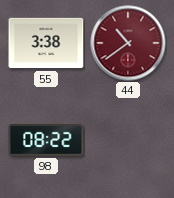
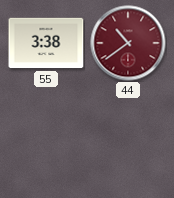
98: 08:22 -> none (46, 141)
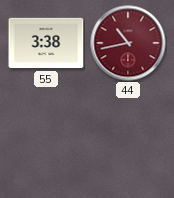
44: 10:39 -> 10:43 (128, 43)
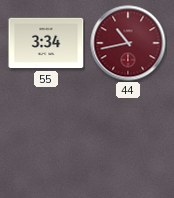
55: 3:38 -> 3:34 (46, 43)
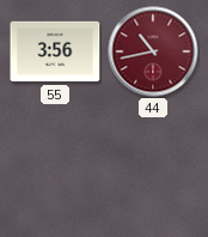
55: 3:34 -> 3:56 (55, 51)
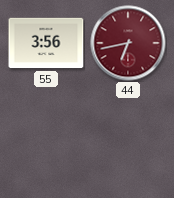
44: 10:43 -> 6:43 (128, 43)
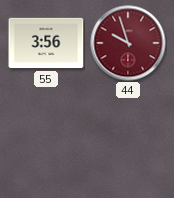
44: 6:43 -> 9:57 (128, 43)
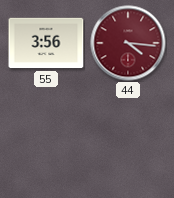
44: 9:57 -> 4:16 (128, 43)
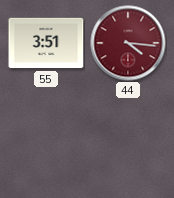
55: 3:56 -> 3:51 (46, 43)
